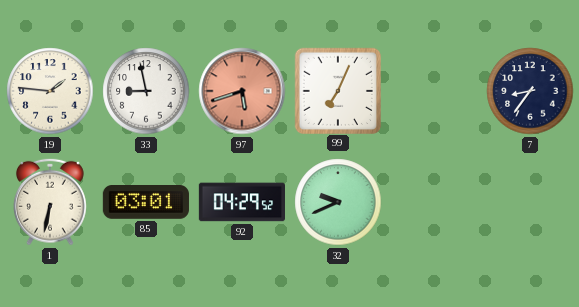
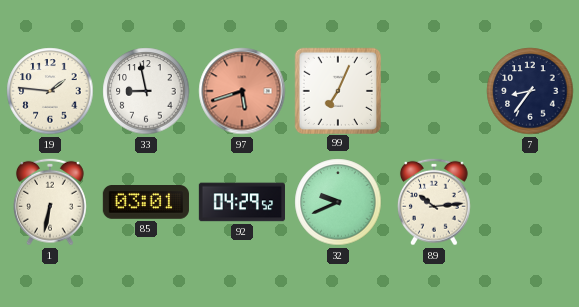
89: none -> 10:14 (435, 202)
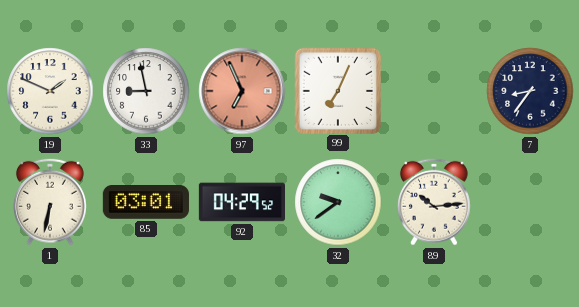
19: 1:46 -> 1:49 (50, 91)
97: 5:42 -> 6:56 (242, 91)
32: 9:41 -> 9:39 (338, 202)
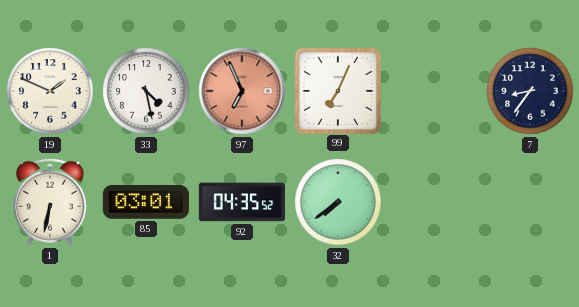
33: 8:58 -> 4:28 (146, 91)
92: 04:29 -> 04:35 (241, 202)
32: 9:39 -> 7:39 (338, 202)
89: 10:14 -> none (435, 202)
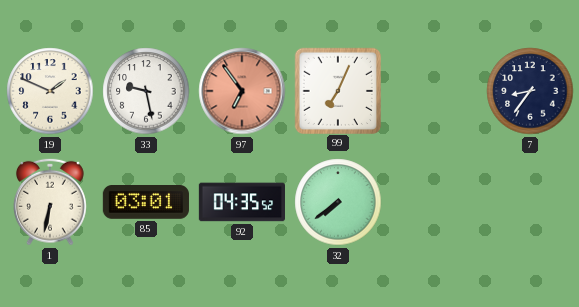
33: 4:28 -> 9:28 (146, 91)
97: 6:56 -> 6:54 (242, 91)
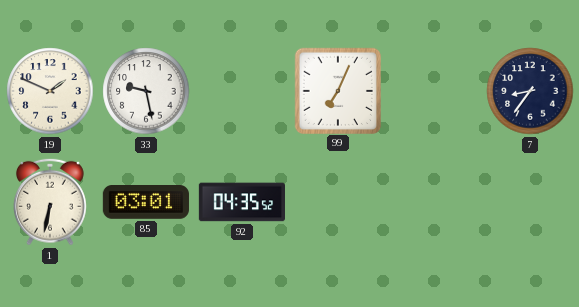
97: 6:54 -> none (242, 91)
32: 7:39 -> none (338, 202)
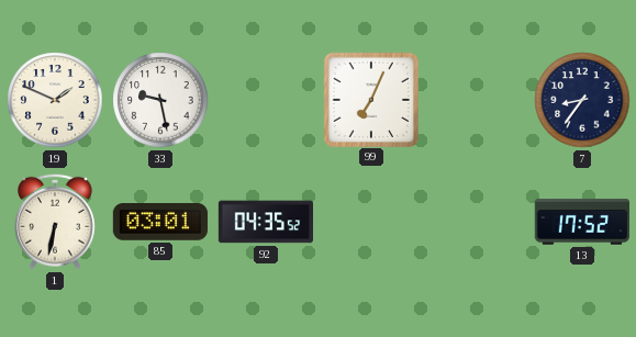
13: none -> 17:52 (582, 222)
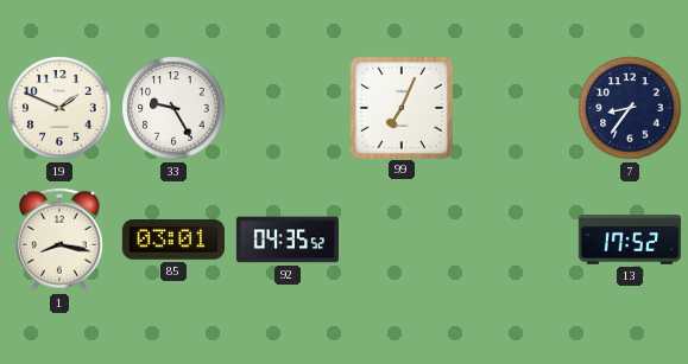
33: 9:28 -> 9:25 (173, 108)
1: 6:32 -> 8:17 (61, 240)
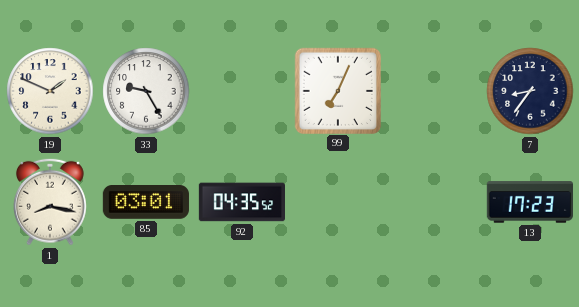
13: 17:52 -> 17:23 (530, 202)
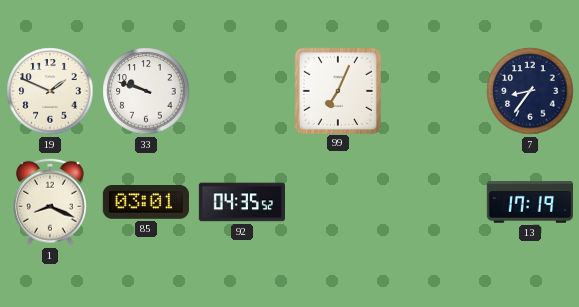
33: 9:25 -> 9:48 (146, 91)
1: 8:17 -> 8:19 (51, 202)
13: 17:23 -> 17:19 (530, 202)
